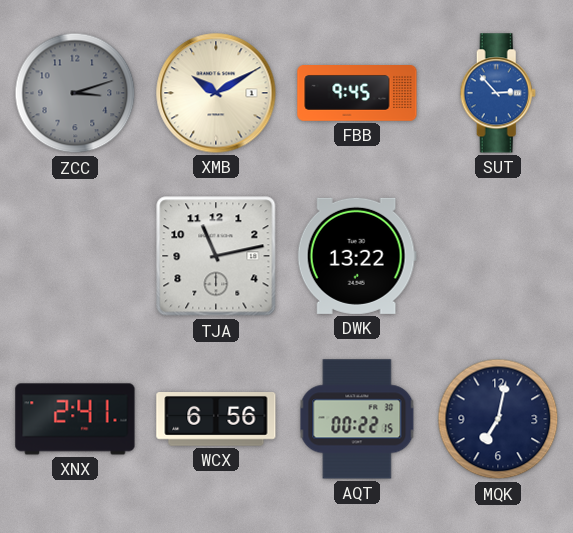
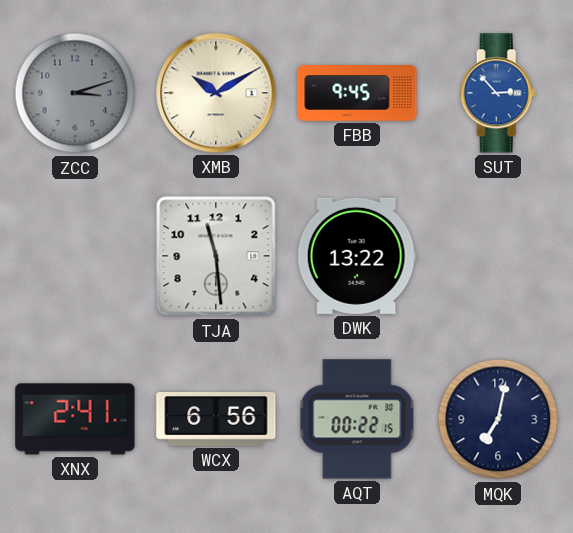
TJA: 11:13 -> 11:29 (216, 256)
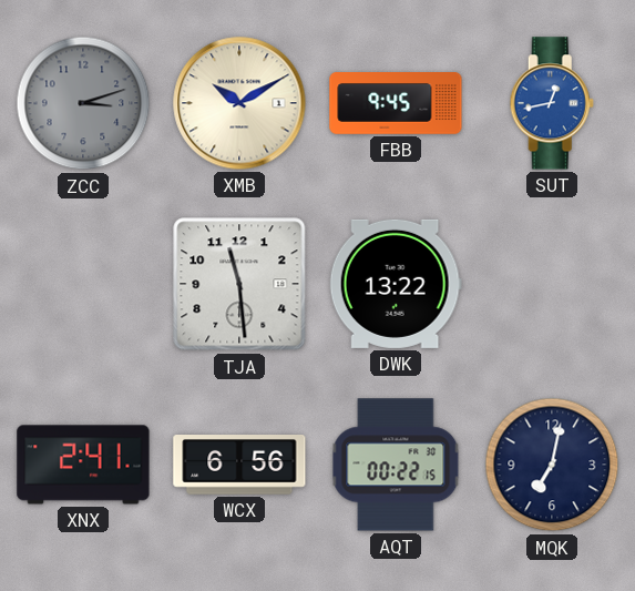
SUT: 2:53 -> 12:43 (552, 103)
